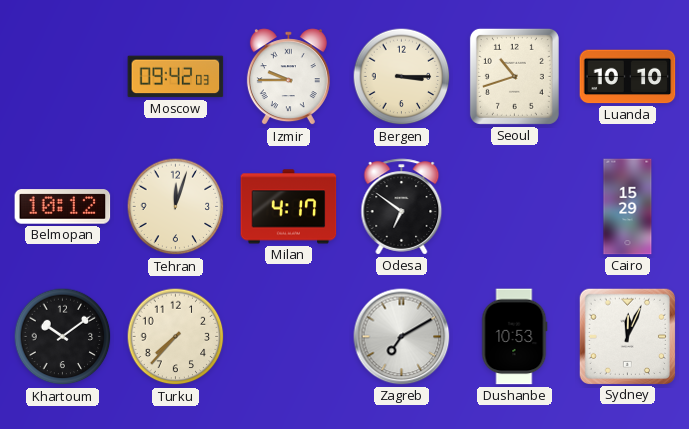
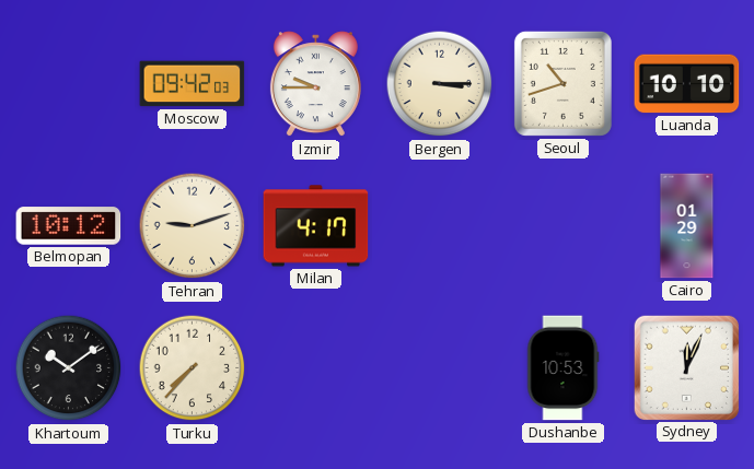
Tehran: 12:03 -> 9:12 (193, 226)
Odesa: 6:51 -> none (402, 207)
Cairo: 15:29 -> 01:29 (687, 226)
Zagreb: 7:10 -> none (402, 337)
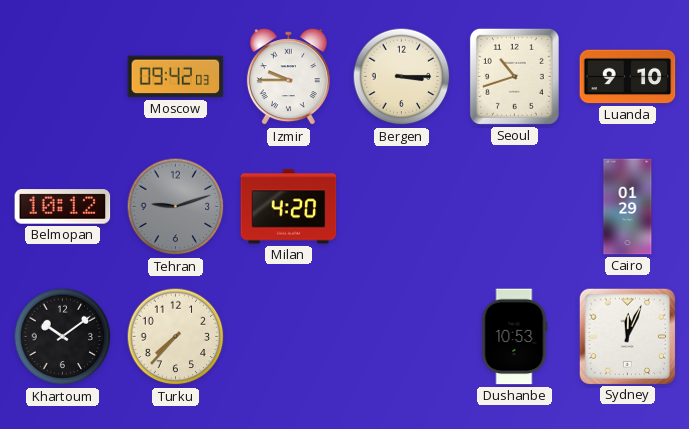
Luanda: 10:10 -> 9:10 (628, 77)
Tehran dial: cream -> grey (176, 207)
Milan: 4:17 -> 4:20 (289, 207)
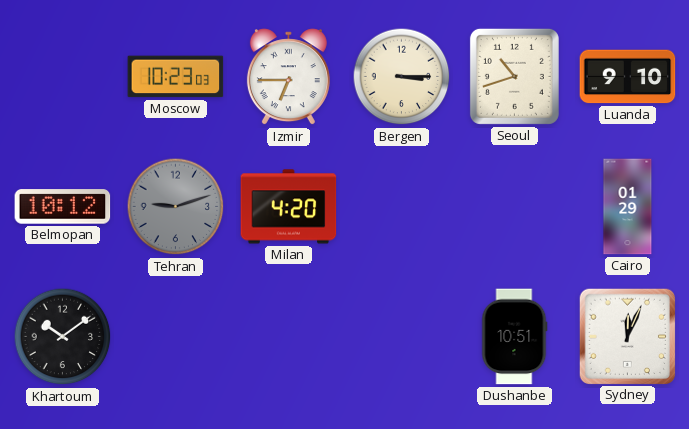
Moscow: 09:42 -> 10:23 (176, 77)
Izmir: 9:45 -> 6:45 (288, 77)
Turku: 7:37 -> none (176, 337)
Dushanbe: 10:53 -> 10:51 (514, 337)
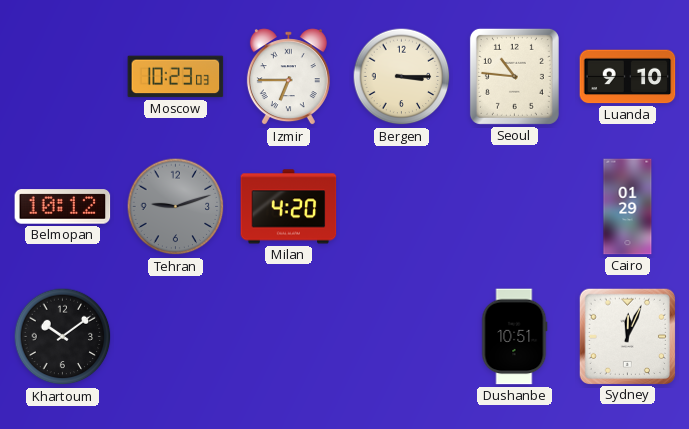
Seoul: 10:42 -> 10:46 (514, 76)
